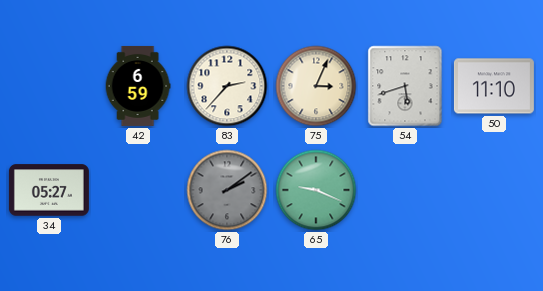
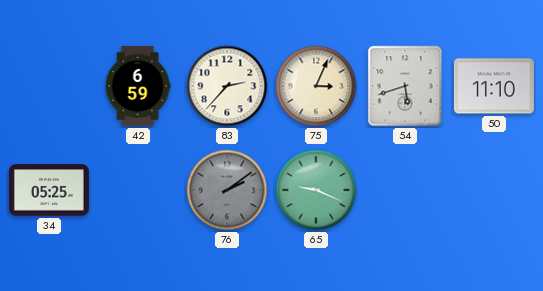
34: 05:27 -> 05:25 (49, 190)
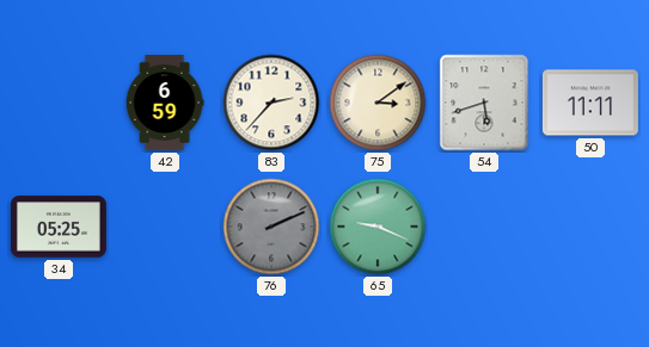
75: 3:04 -> 3:09 (378, 103)
50: 11:10 -> 11:11 (590, 103)
76: 2:09 -> 2:11 (271, 227)
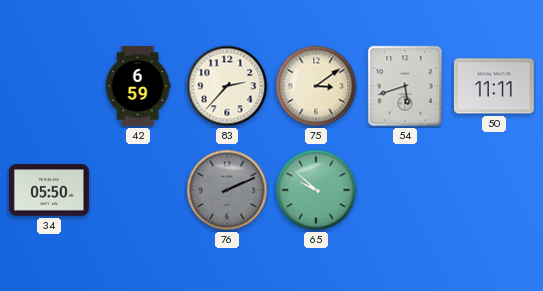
34: 05:25 -> 05:50 (49, 190)
65: 9:19 -> 9:52 (316, 190)
